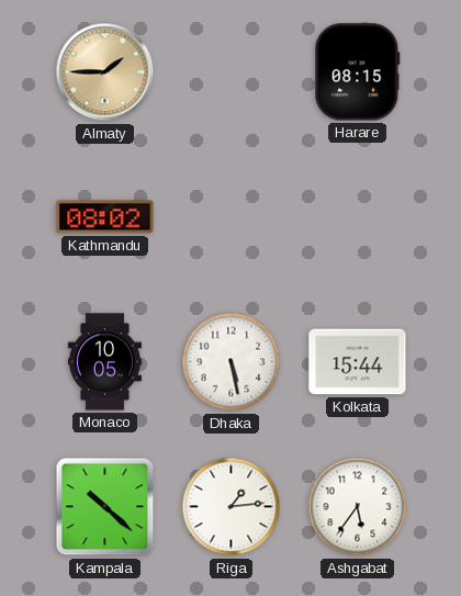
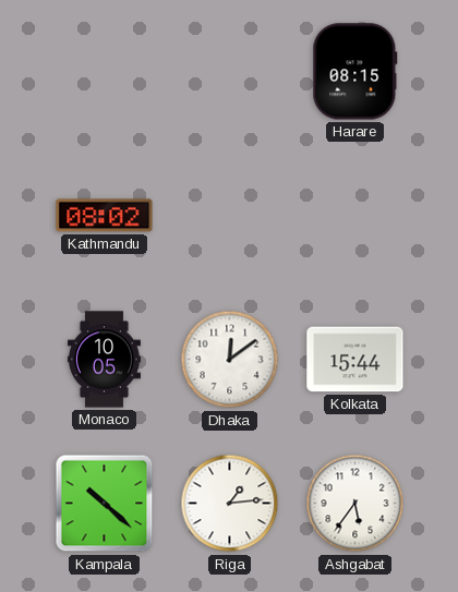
Almaty: 1:45 -> none (105, 72)
Dhaka: 5:28 -> 12:09 (230, 360)
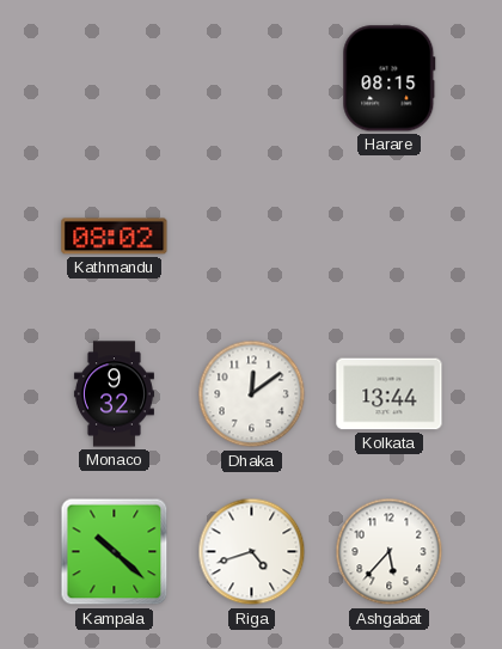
Monaco: 10:05 -> 9:32 (114, 394)
Kolkata: 15:44 -> 13:44 (390, 394)
Riga: 1:14 -> 4:42 (252, 552)
Ashgabat: 5:36 -> 5:37 (390, 552)
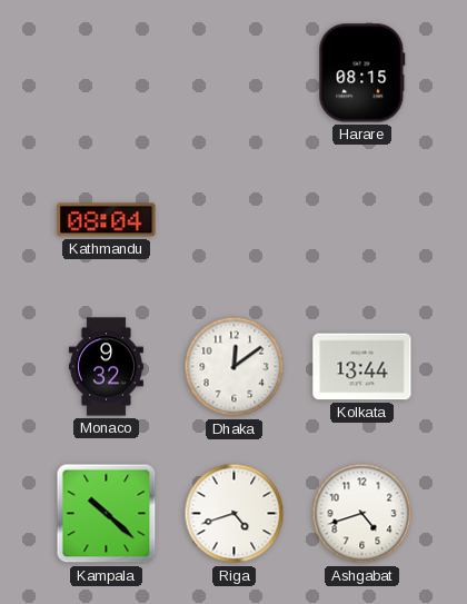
Kathmandu: 08:02 -> 08:04 (107, 220)
Ashgabat: 5:37 -> 4:42 (362, 514)
